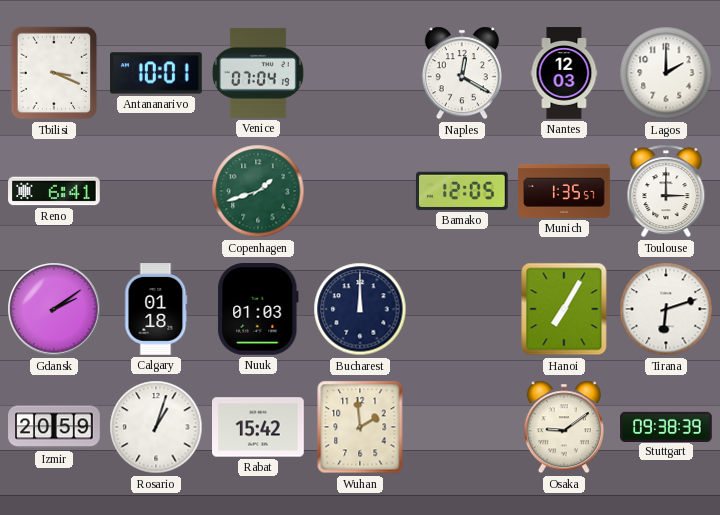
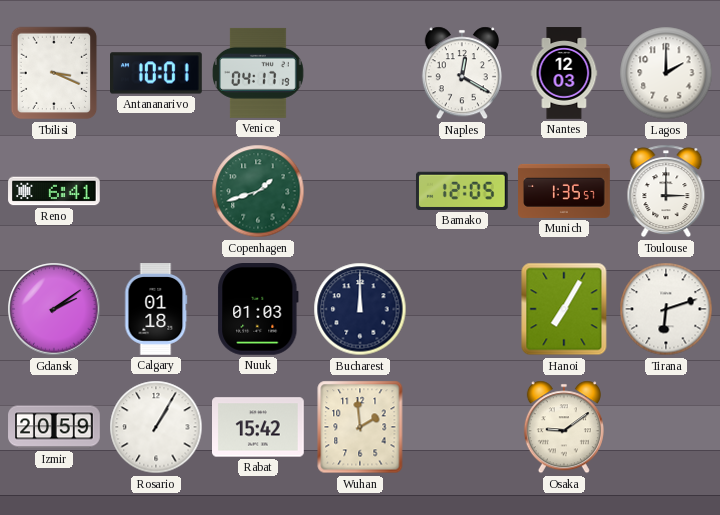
Venice: 07:04 -> 04:17 (259, 73)
Rosario: 1:03 -> 1:05 (156, 427)
Stuttgart: 09:38 -> none (666, 426)
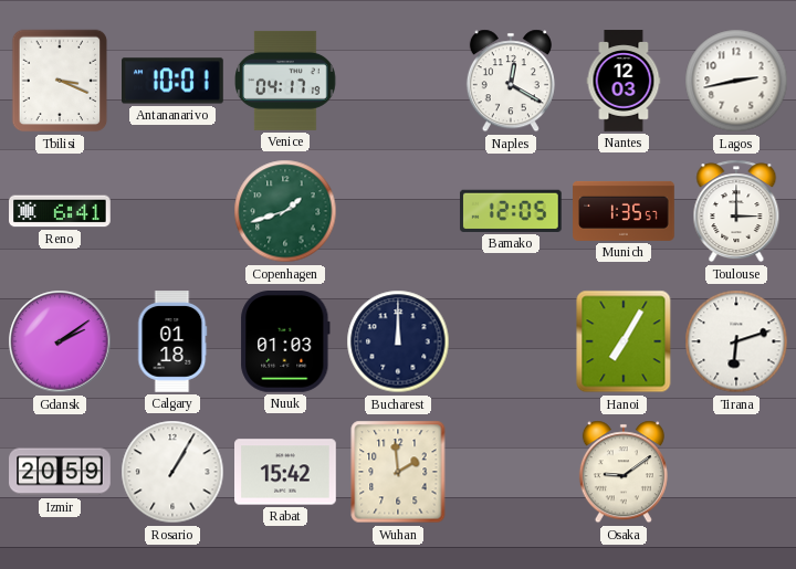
Lagos: 2:00 -> 2:43 (736, 81)
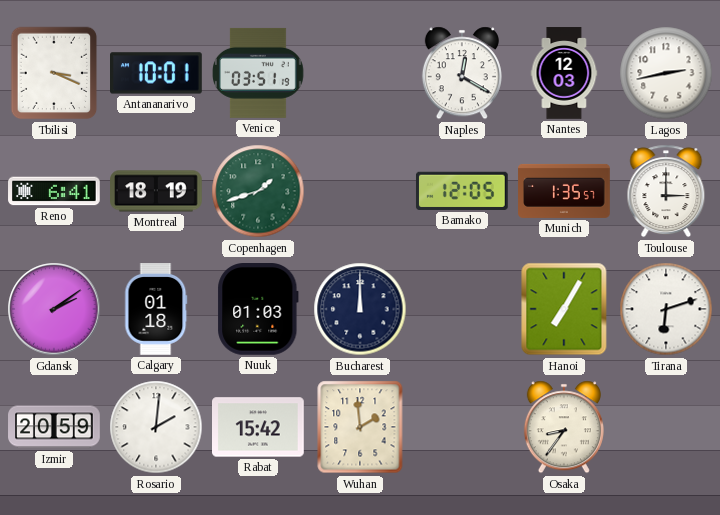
Venice: 04:17 -> 03:51 (259, 73)
Montreal: none -> 18:19 (156, 191)
Rosario: 1:05 -> 2:01 (156, 427)
Osaka: 9:09 -> 8:36 (564, 427)
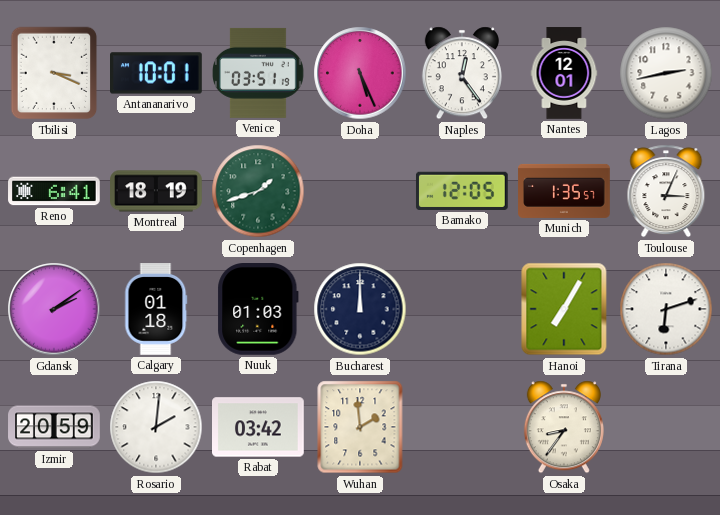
Doha: none -> 5:26 (360, 73)
Naples: 12:20 -> 12:24 (462, 73)
Nantes: 12:03 -> 12:01 (564, 73)
Toulouse: 3:00 -> 3:04 (666, 191)
Rabat: 15:42 -> 03:42 (258, 427)
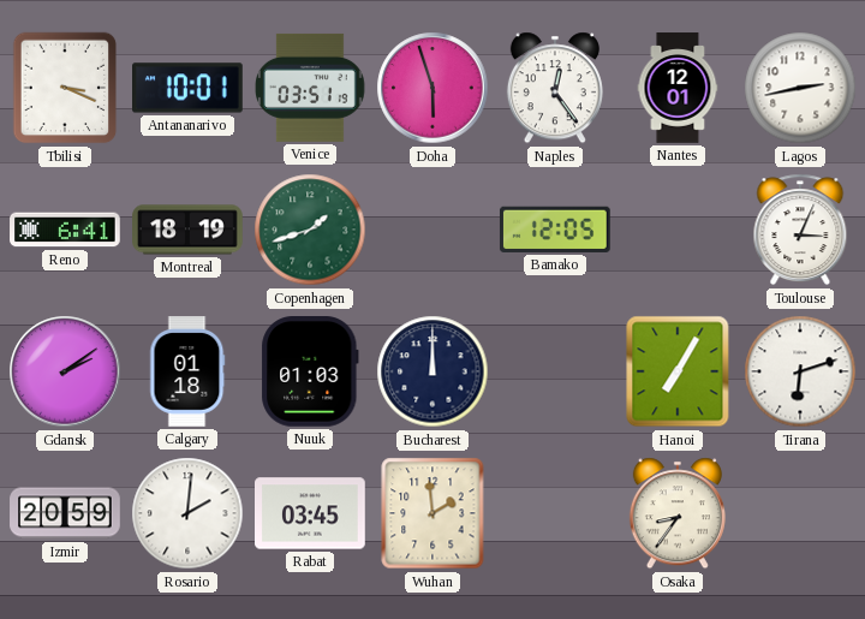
Doha: 5:26 -> 5:57 (432, 88)
Munich: 1:35 -> none (564, 191)
Rabat: 03:42 -> 03:45 (310, 513)
